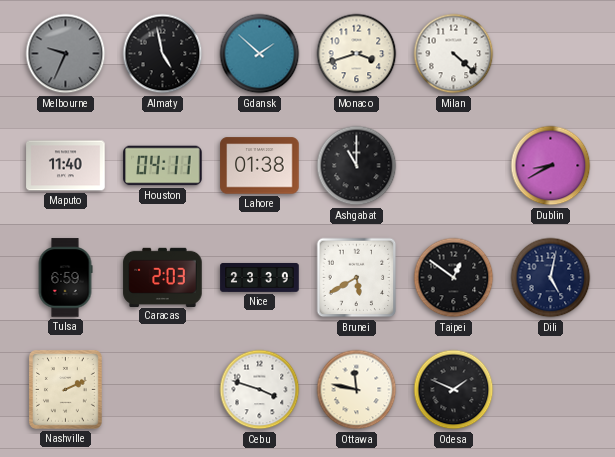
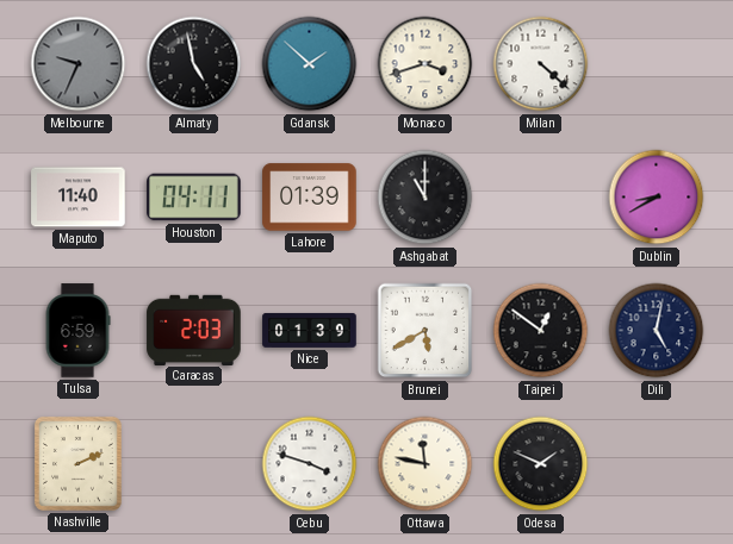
Lahore: 01:38 -> 01:39 (310, 198)
Nice: 23:39 -> 01:39 (310, 330)
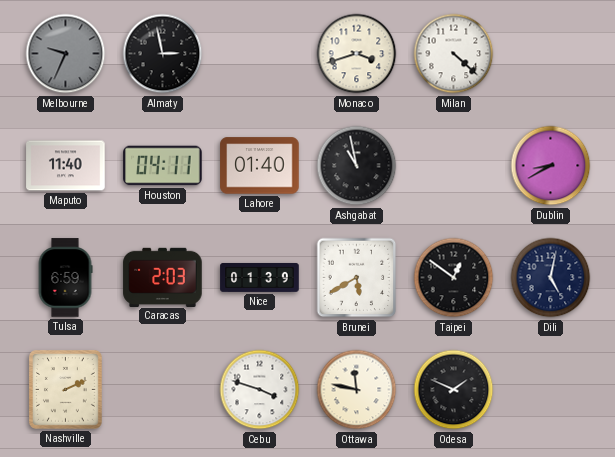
Almaty: 4:58 -> 2:58 (163, 54)
Gdansk: 1:52 -> none (310, 64)
Lahore: 01:39 -> 01:40 (260, 166)
Ashgabat: 11:00 -> 10:58 (357, 166)
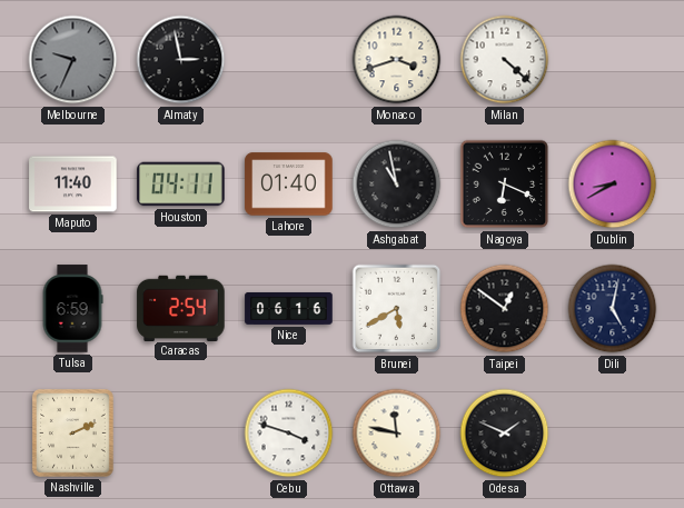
Nagoya: none -> 6:19 (505, 185)
Caracas: 2:03 -> 2:54 (181, 308)
Nice: 01:39 -> 06:16 (289, 308)
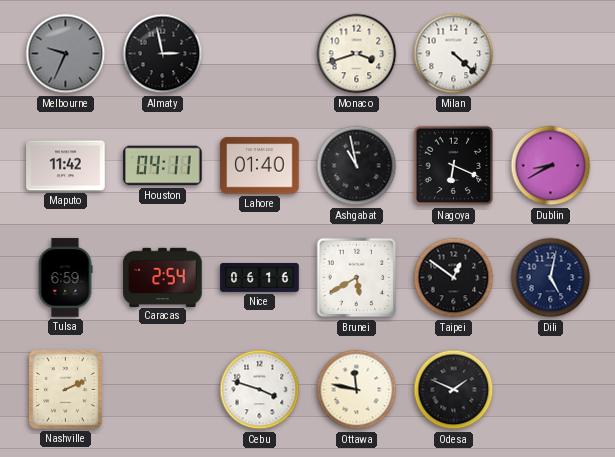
Maputo: 11:40 -> 11:42 (66, 166)
